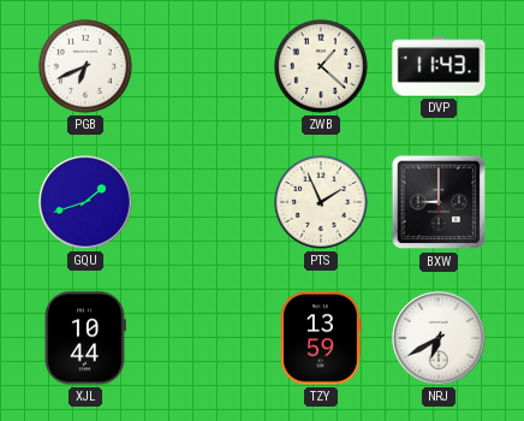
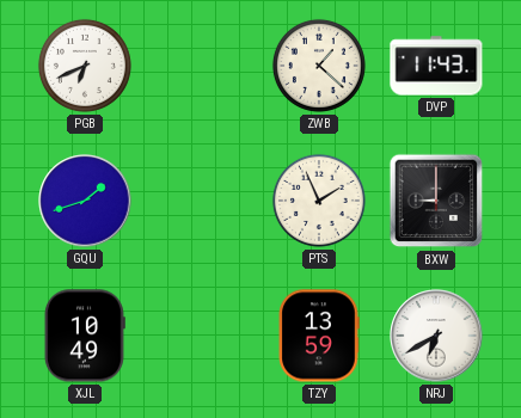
XJL: 10:44 -> 10:49 (85, 336)
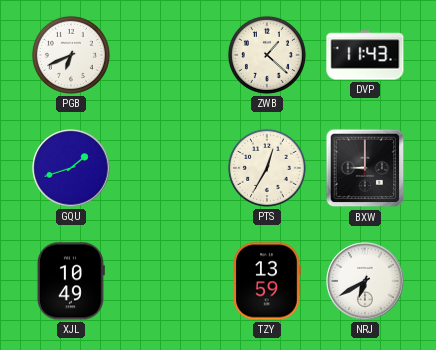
PTS: 1:56 -> 12:35 (267, 168)
